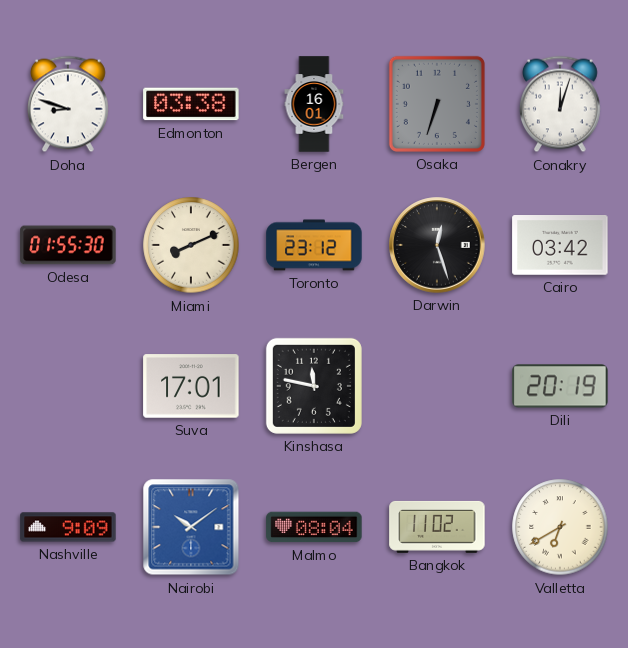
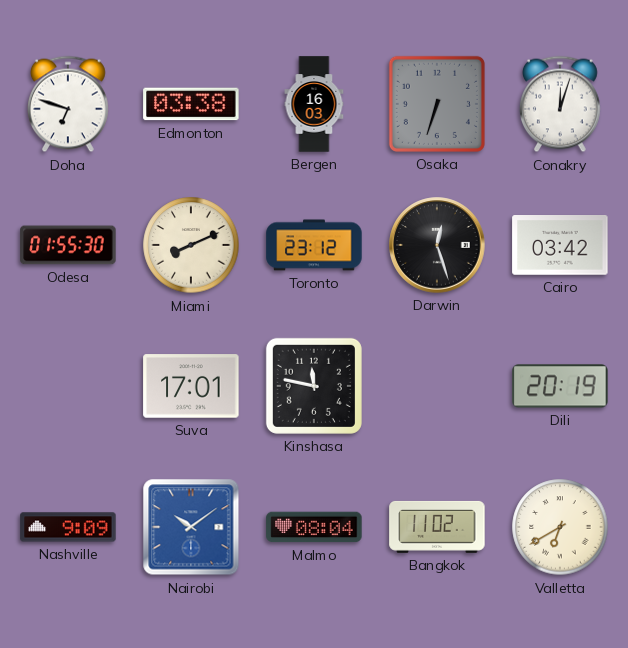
Doha: 8:48 -> 6:48 (68, 104)
Bergen: 16:01 -> 16:03 (314, 104)
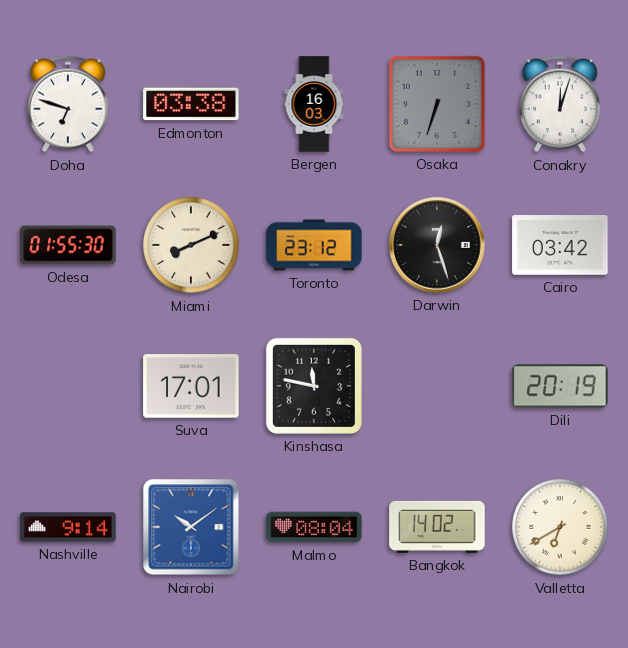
Nashville: 9:09 -> 9:14 (68, 527)
Bangkok: 11:02 -> 14:02 (437, 527)
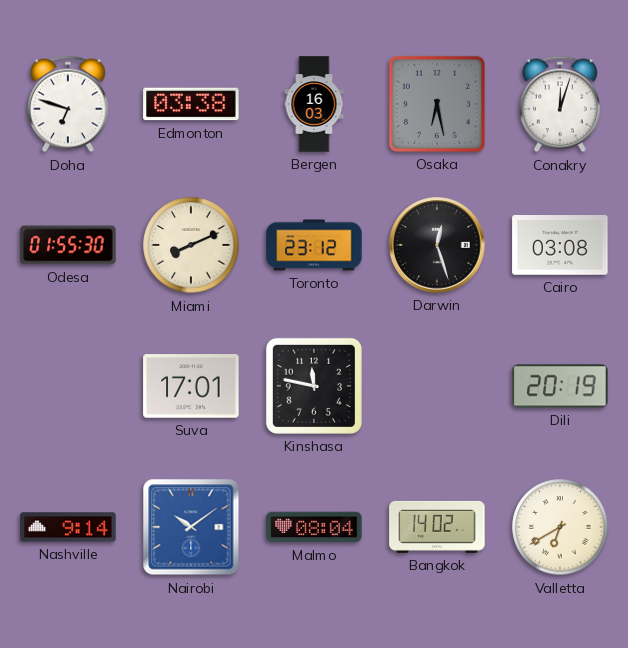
Osaka: 6:33 -> 6:28 (437, 104)
Cairo: 03:42 -> 03:08 (560, 246)
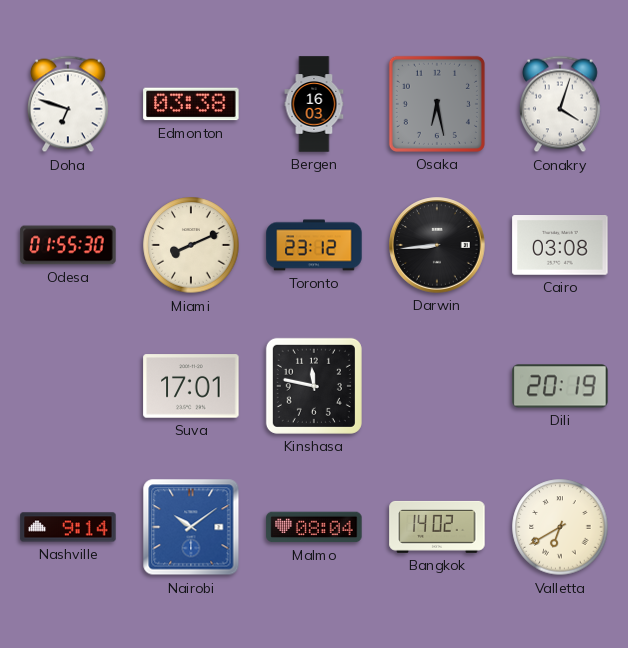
Conakry: 12:03 -> 4:03 (560, 104)
Darwin: 12:27 -> 8:44 (437, 245)
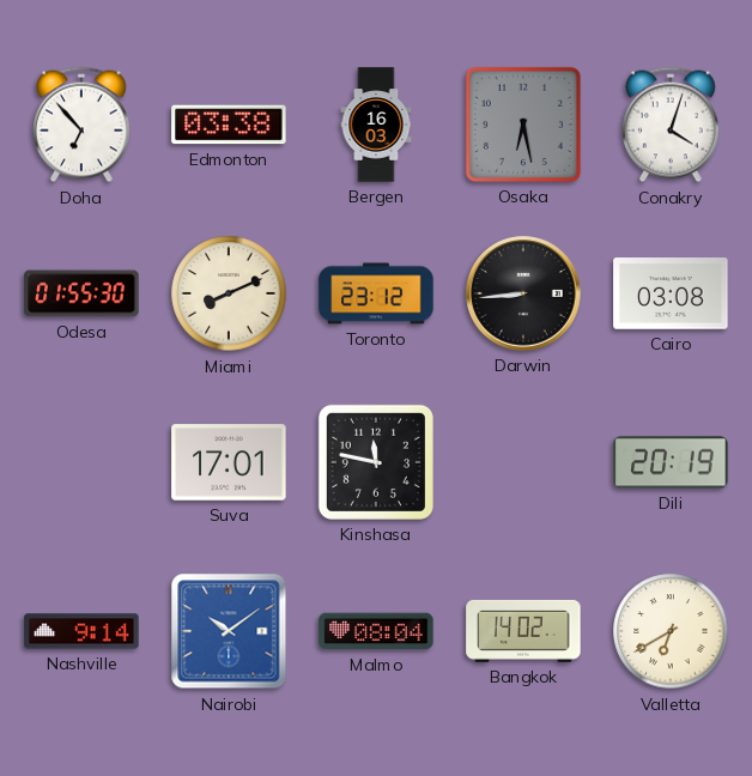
Doha: 6:48 -> 6:53 (81, 125)
